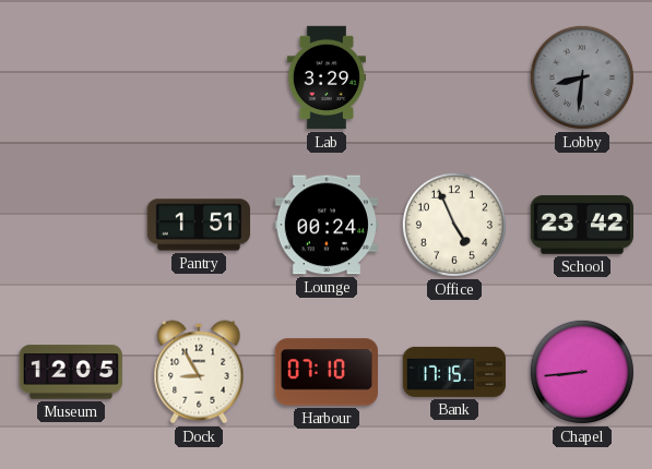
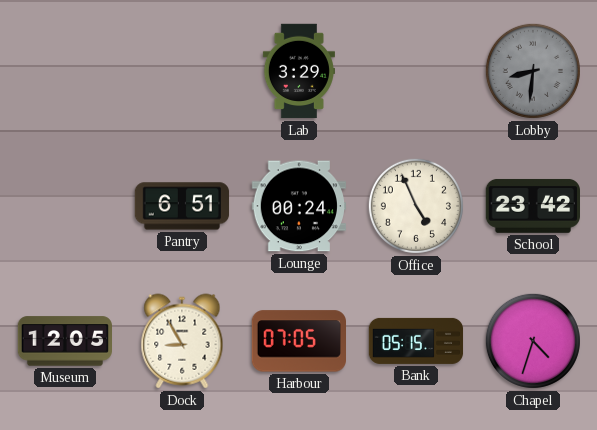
Pantry: 1:51 -> 6:51 (182, 206)
Harbour: 07:10 -> 07:05 (298, 341)
Bank: 17:15 -> 05:15 (416, 341)
Chapel: 8:44 -> 4:33 (533, 341)
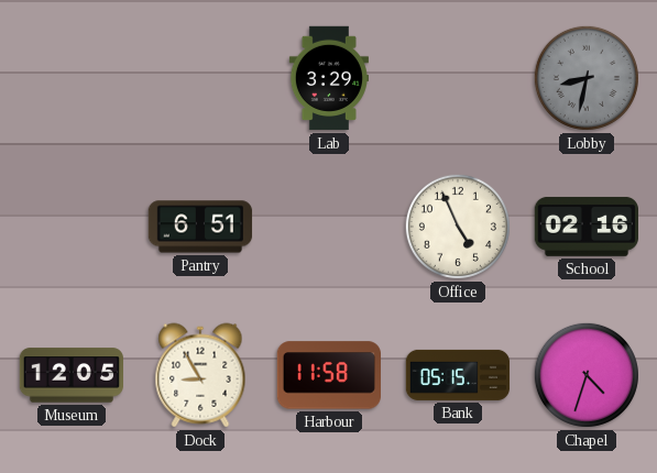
Lobby: 8:31 -> 8:32 (587, 78)
Lounge: 00:24 -> none (298, 206)
School: 23:42 -> 02:16 (587, 227)
Harbour: 07:05 -> 11:58 (328, 375)
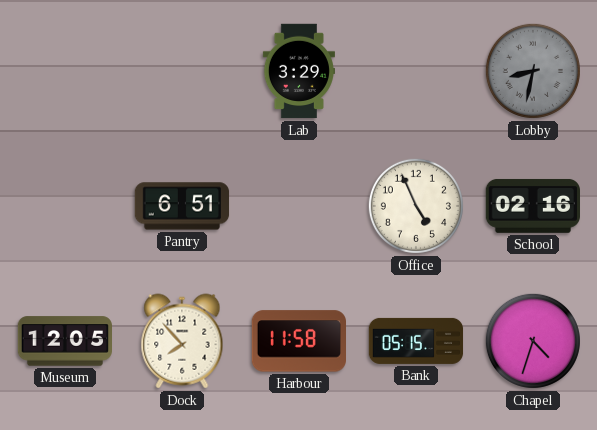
Dock: 8:55 -> 7:53 (182, 341)
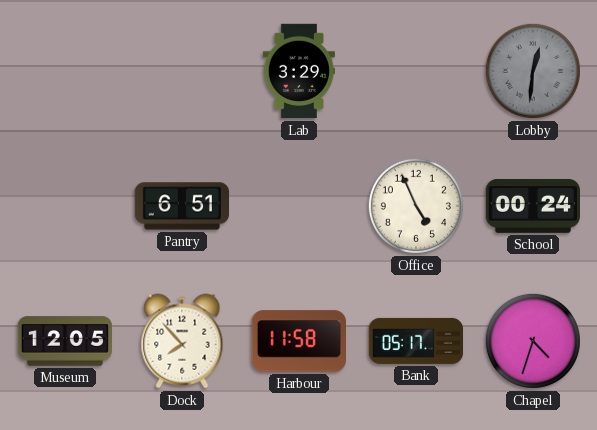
Lobby: 8:32 -> 12:31 (533, 71)
School: 02:16 -> 00:24 (533, 206)
Bank: 05:15 -> 05:17 (416, 341)
